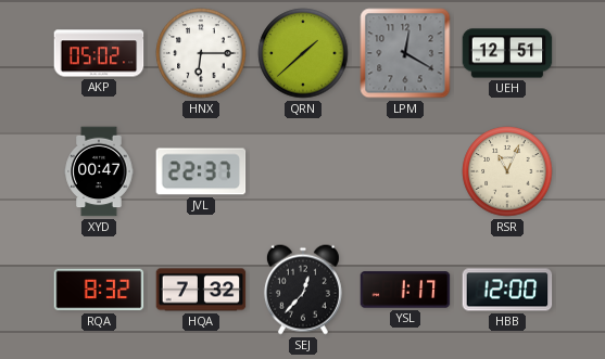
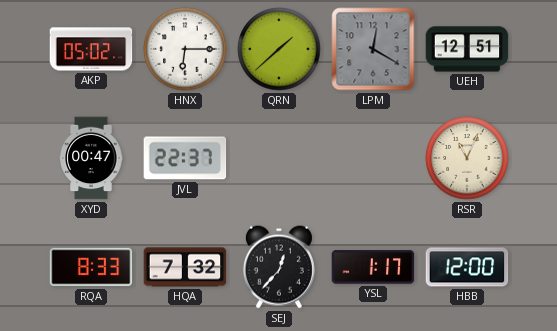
RQA: 8:32 -> 8:33 (91, 267)
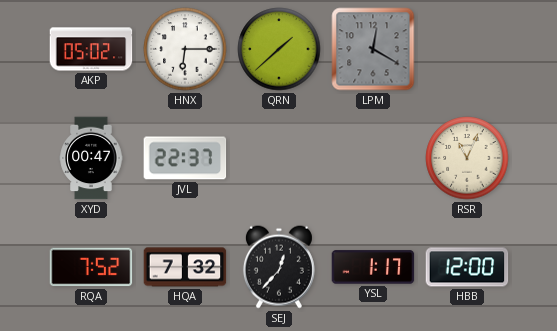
UEH: 12:51 -> none (467, 49)
RQA: 8:33 -> 7:52 (91, 267)
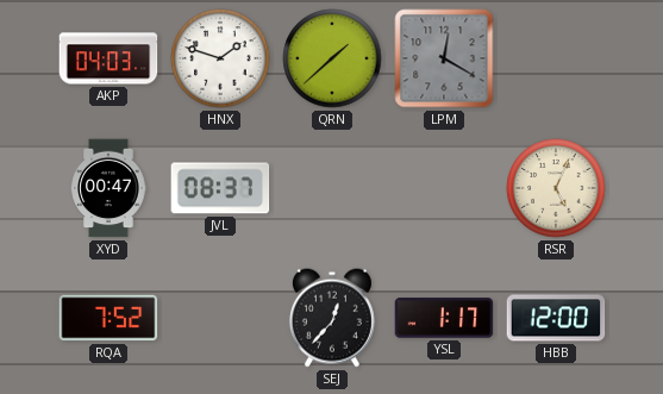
AKP: 05:02 -> 04:03 (108, 58)
HNX: 6:15 -> 1:48 (220, 58)
JVL: 22:37 -> 08:37 (220, 188)
RSR: 11:04 -> 5:04 (556, 188)
HQA: 7:32 -> none (185, 267)
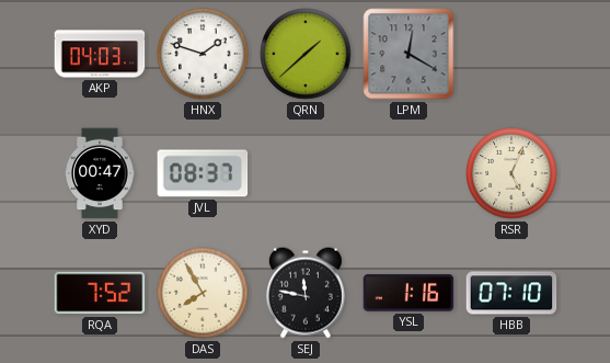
DAS: none -> 7:55 (203, 293)
SEJ: 12:37 -> 11:47 (306, 293)
YSL: 1:17 -> 1:16 (408, 293)
HBB: 12:00 -> 07:10 (511, 293)
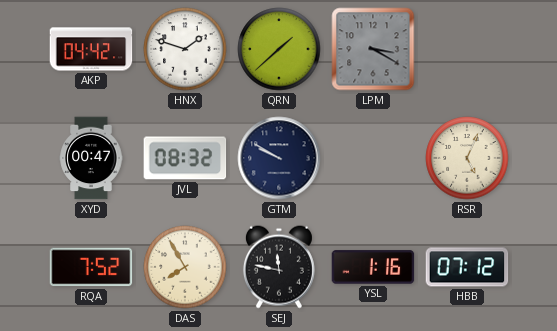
AKP: 04:03 -> 04:42 (91, 49)
LPM: 12:20 -> 3:20 (373, 49)
JVL: 08:37 -> 08:32 (185, 158)
GTM: none -> 9:50 (279, 158)
HBB: 07:10 -> 07:12 (467, 267)
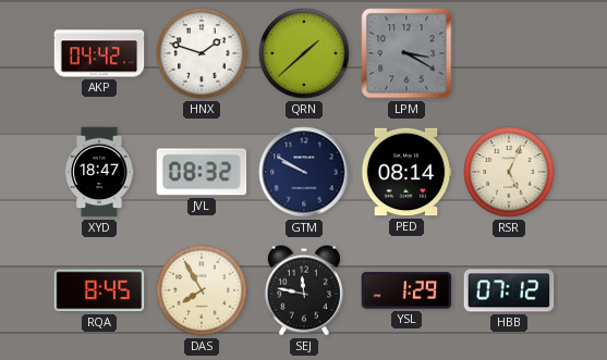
XYD: 00:47 -> 18:47 (99, 172)
PED: none -> 08:14 (406, 172)
RQA: 7:52 -> 8:45 (99, 290)
YSL: 1:16 -> 1:29 (406, 290)
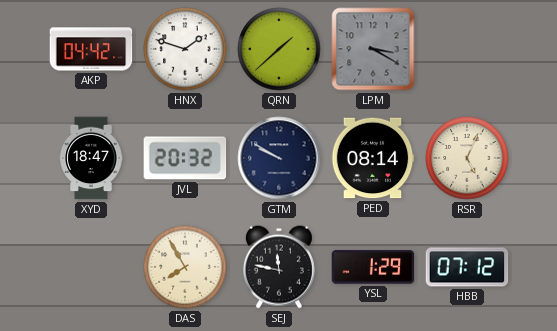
JVL: 08:32 -> 20:32 (185, 158)
RQA: 8:45 -> none (99, 290)
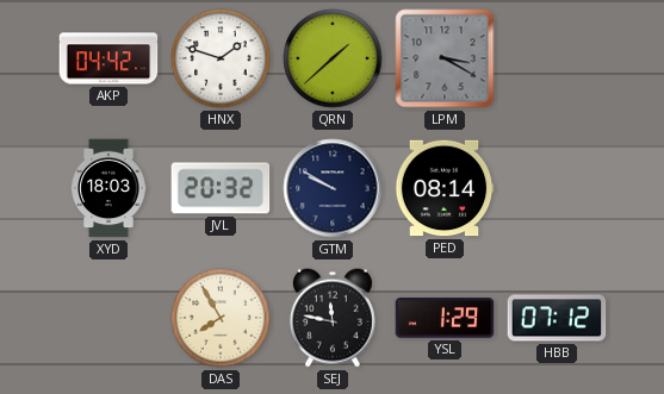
XYD: 18:47 -> 18:03 (108, 188)
RSR: 5:04 -> none (467, 158)
